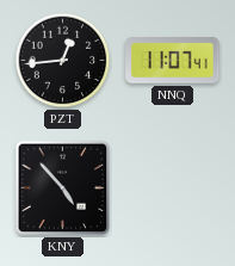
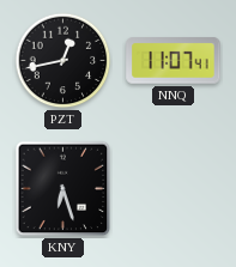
PZT: 12:44 -> 12:43 (63, 61)
KNY: 4:53 -> 6:27 (63, 189)
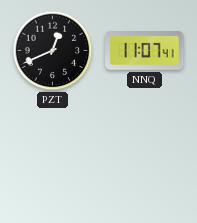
PZT: 12:43 -> 12:41 (53, 51)
KNY: 6:27 -> none (63, 189)
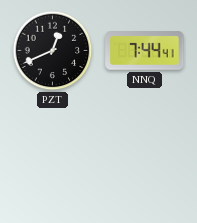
NNQ: 11:07 -> 7:44 (145, 51)
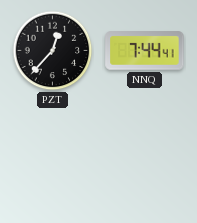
PZT: 12:41 -> 12:37 (53, 51)
